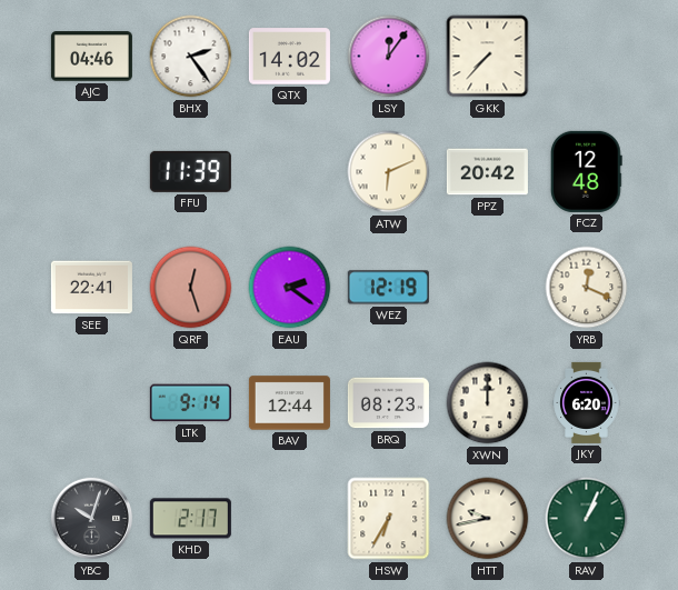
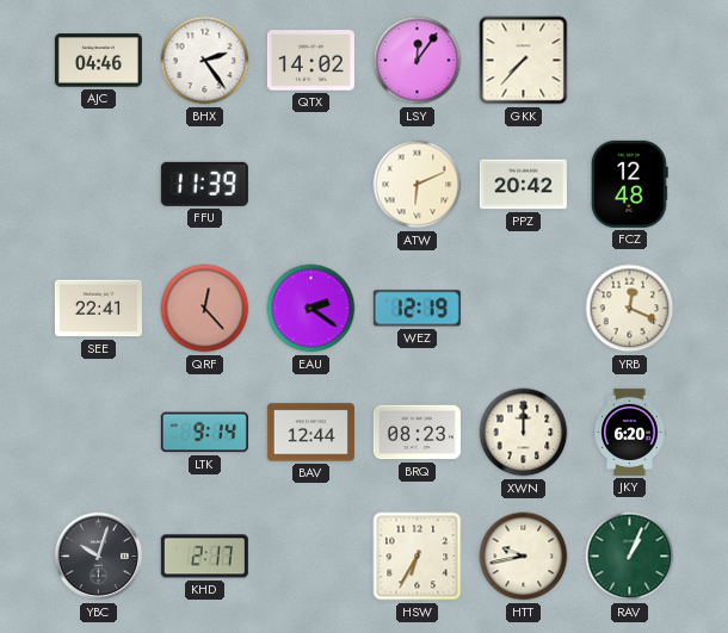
QRF: 12:27 -> 12:23 (205, 309)
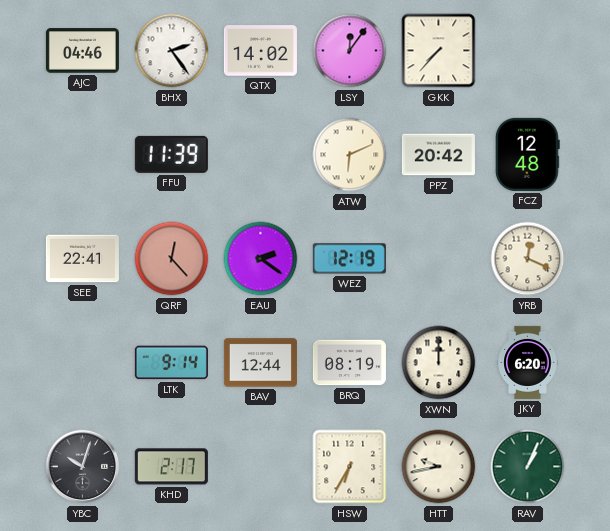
BRQ: 08:23 -> 08:19 (349, 363)
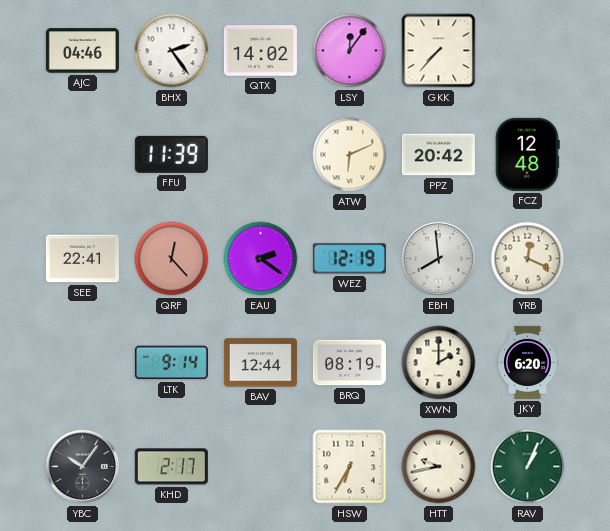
EBH: none -> 7:59 (439, 259)
XWN: 12:00 -> 2:00 (439, 363)
YBC: 10:03 -> 10:06 (83, 467)
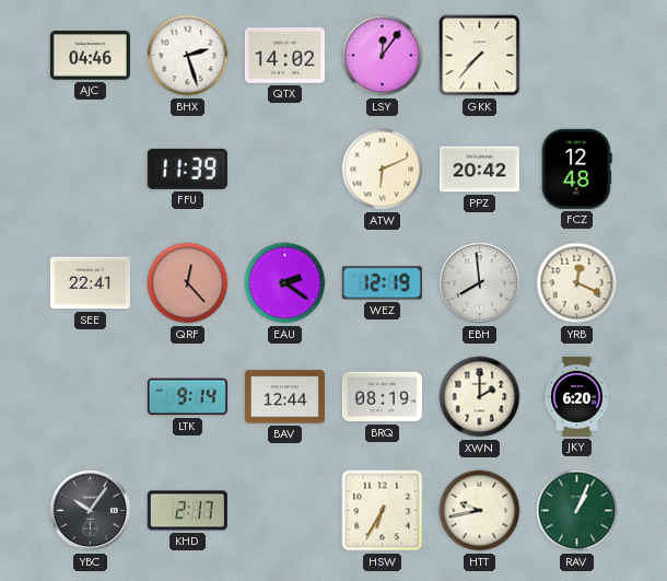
BHX: 2:24 -> 2:27 (188, 56)
